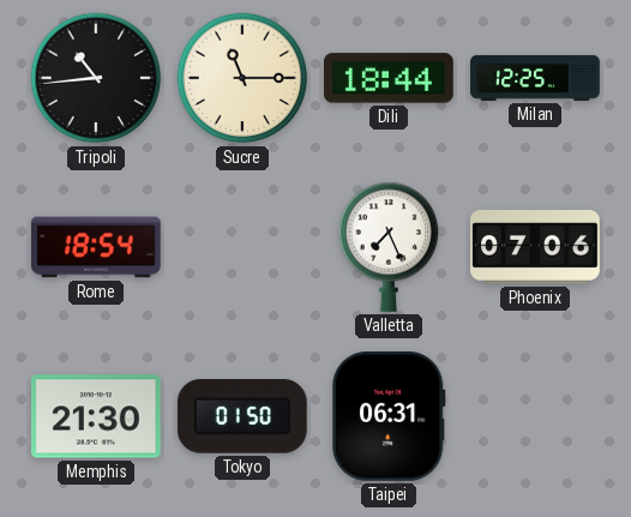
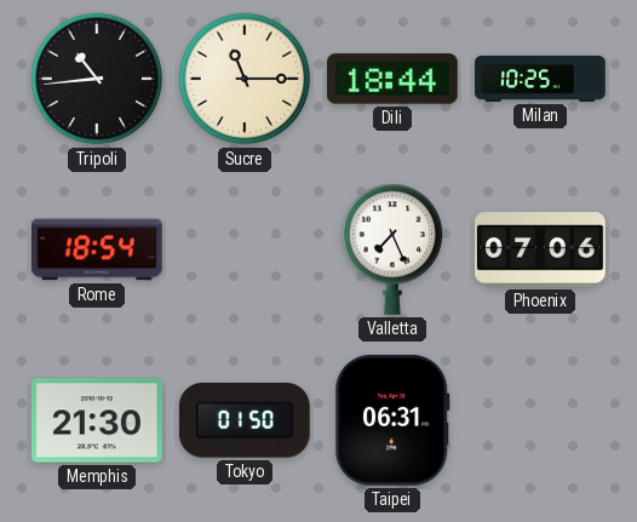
Milan: 12:25 -> 10:25 (540, 79)
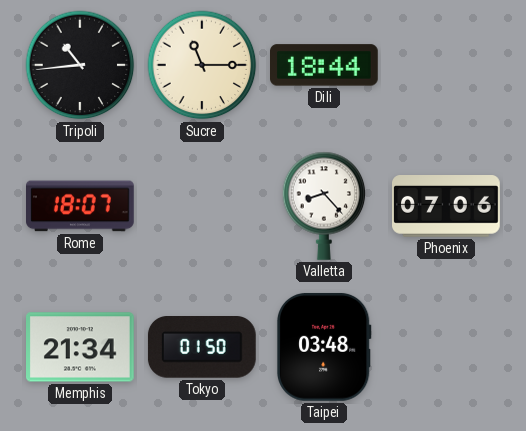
Milan: 10:25 -> none (540, 79)
Rome: 18:54 -> 18:07 (81, 206)
Valletta: 7:26 -> 8:23 (324, 206)
Memphis: 21:30 -> 21:34 (81, 347)
Taipei: 06:31 -> 03:48 (324, 347)
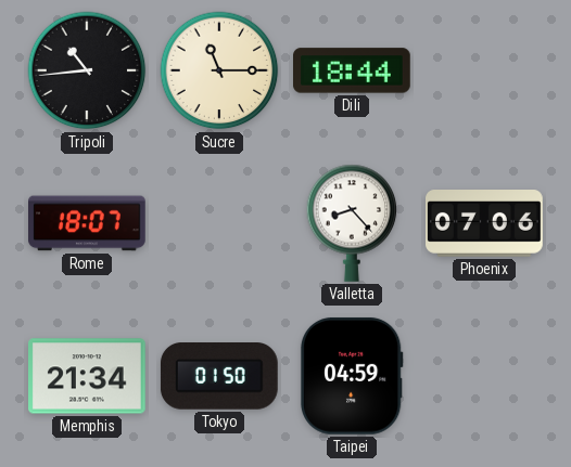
Taipei: 03:48 -> 04:59 (352, 376)
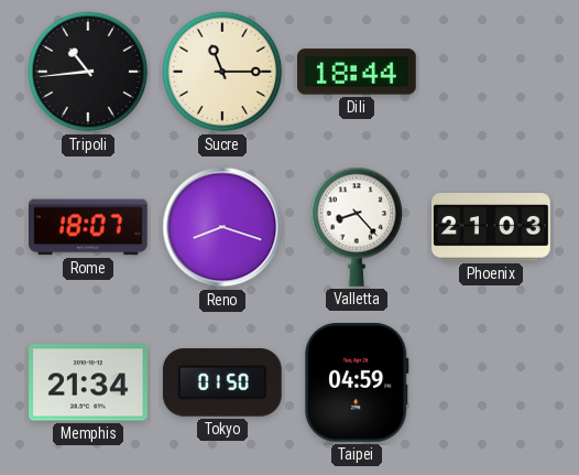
Reno: none -> 8:18 (222, 227)
Phoenix: 07:06 -> 21:03 (492, 227)
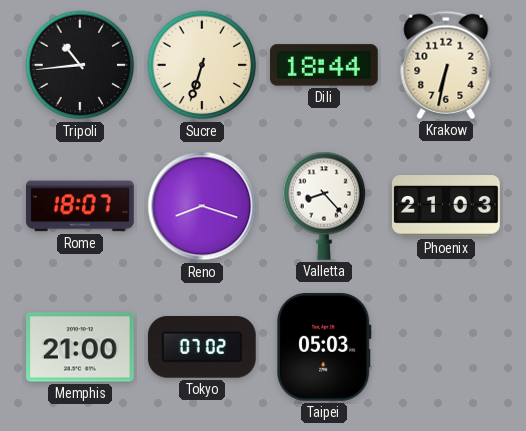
Sucre: 11:15 -> 6:33 (202, 65)
Krakow: none -> 6:32 (446, 65)
Memphis: 21:34 -> 21:00 (81, 347)
Tokyo: 01:50 -> 07:02 (202, 348)
Taipei: 04:59 -> 05:03 (324, 347)
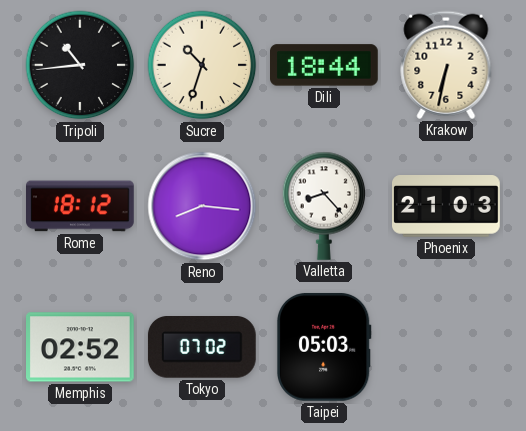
Sucre: 6:33 -> 10:33 (202, 65)
Rome: 18:07 -> 18:12 (81, 206)
Reno: 8:18 -> 8:16 (202, 206)
Memphis: 21:00 -> 02:52 (81, 347)
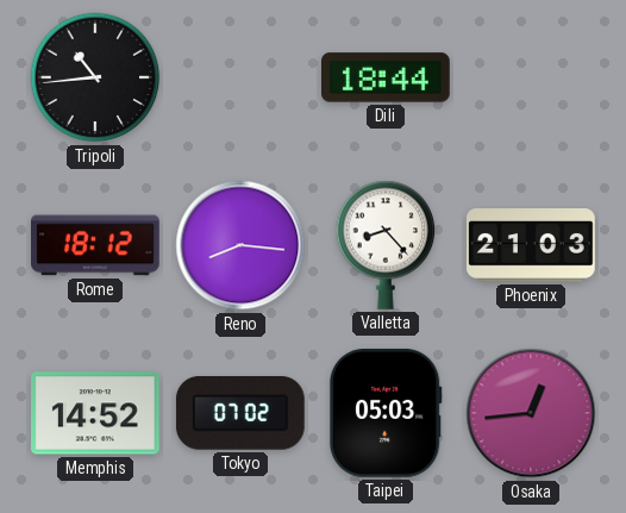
Sucre: 10:33 -> none (202, 65)
Krakow: 6:32 -> none (446, 65)
Memphis: 02:52 -> 14:52 (96, 413)
Osaka: none -> 12:44 (531, 413)
